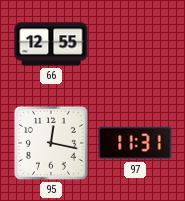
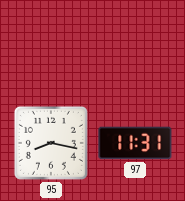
66: 12:55 -> none (51, 44)
95: 12:17 -> 8:17 (51, 143)
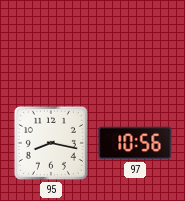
97: 11:31 -> 10:56 (135, 143)
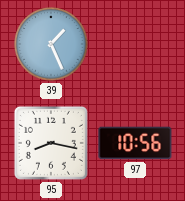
39: none -> 1:26 (51, 44)
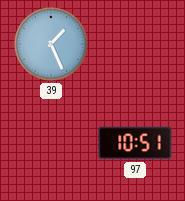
95: 8:17 -> none (51, 143)
97: 10:56 -> 10:51 (135, 143)
